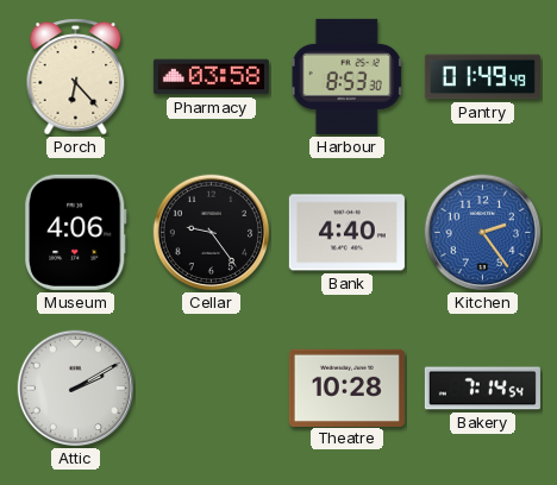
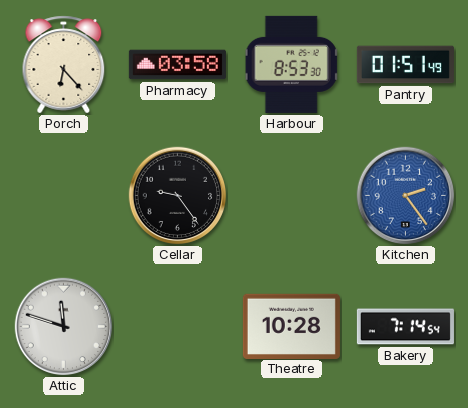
Pantry: 01:49 -> 01:51 (405, 65)
Museum: 4:06 -> none (76, 232)
Bank: 4:40 -> none (346, 233)
Attic: 2:10 -> 11:48 (64, 327)
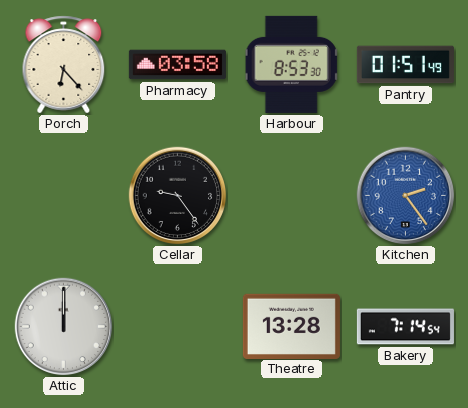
Attic: 11:48 -> 12:00 (64, 327)
Theatre: 10:28 -> 13:28 (291, 326)
